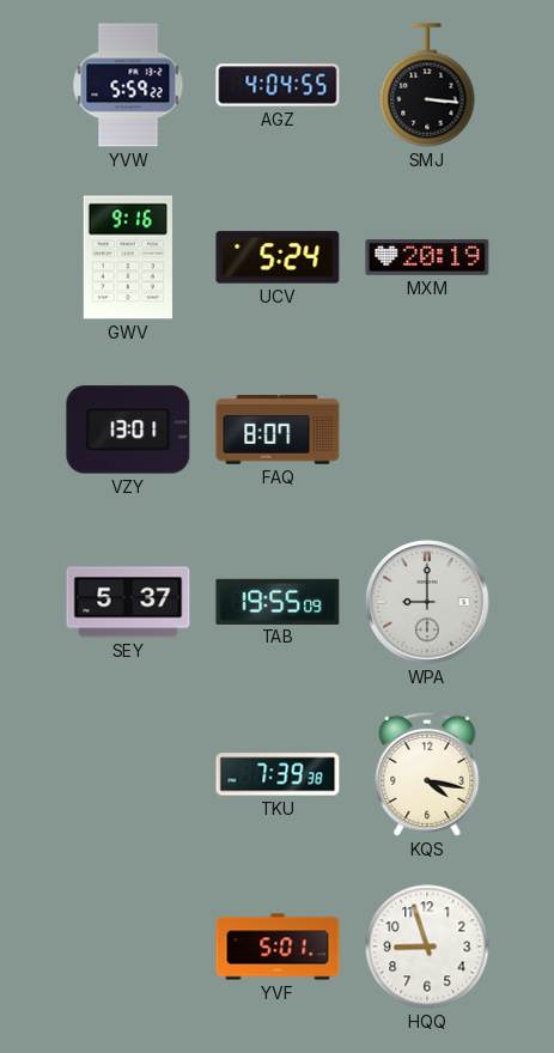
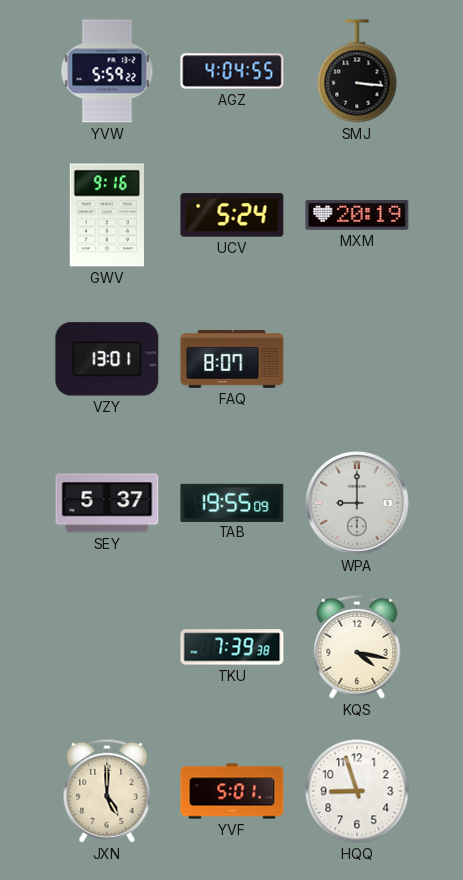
JXN: none -> 5:00 (107, 791)
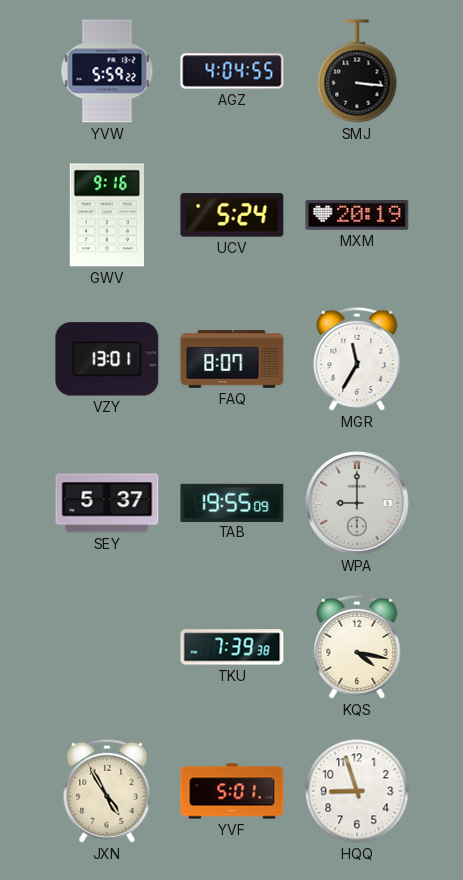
MGR: none -> 11:35 (357, 359)
JXN: 5:00 -> 4:55 (107, 791)
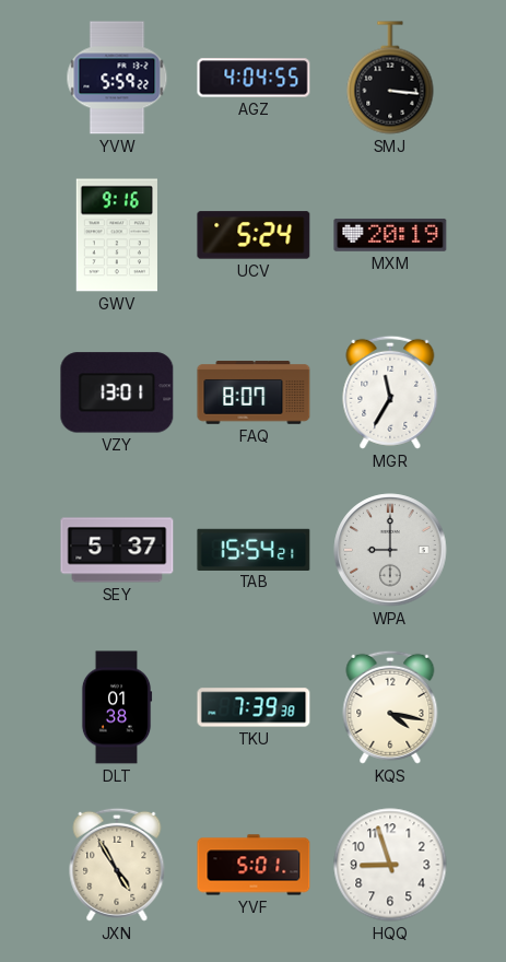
TAB: 19:55 -> 15:54 (254, 549)
DLT: none -> 01:38 (117, 707)
